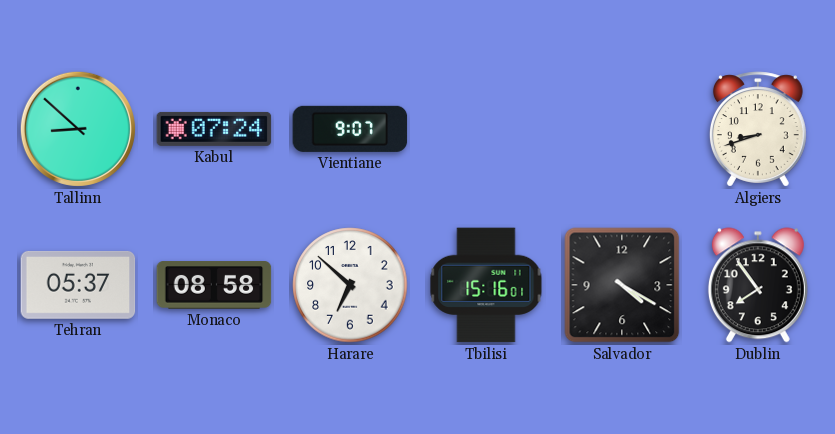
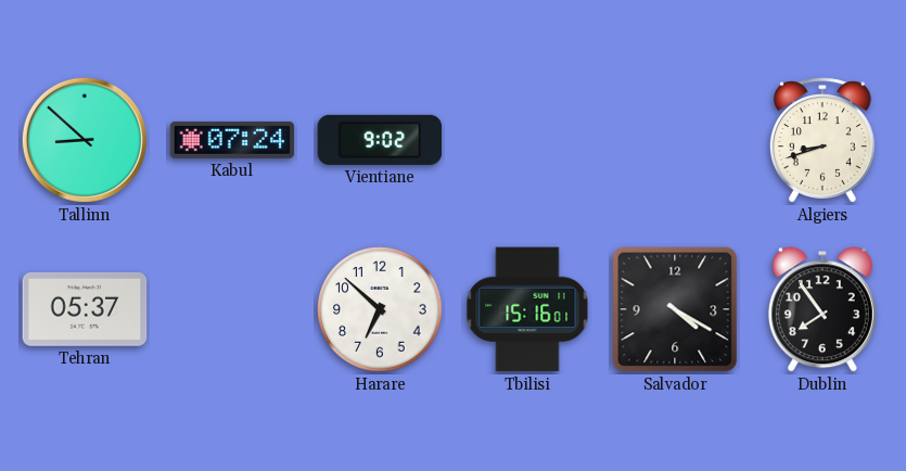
Vientiane: 9:07 -> 9:02 (380, 140)
Monaco: 08:58 -> none (214, 285)
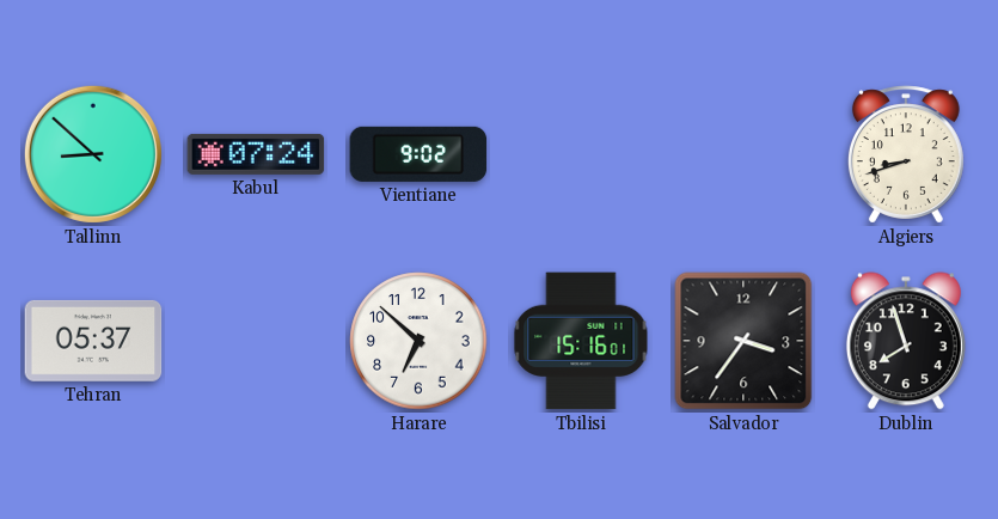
Salvador: 4:20 -> 3:36 (743, 341)
Dublin: 7:54 -> 7:57 (906, 341)
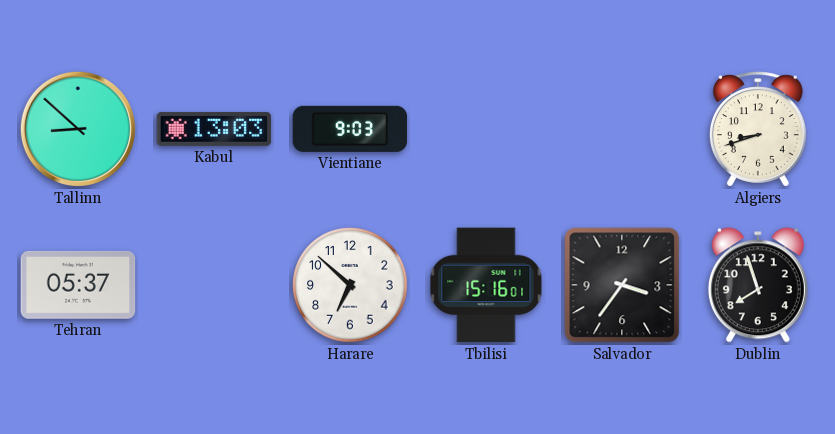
Kabul: 07:24 -> 13:03 (214, 129)
Vientiane: 9:02 -> 9:03 (350, 129)
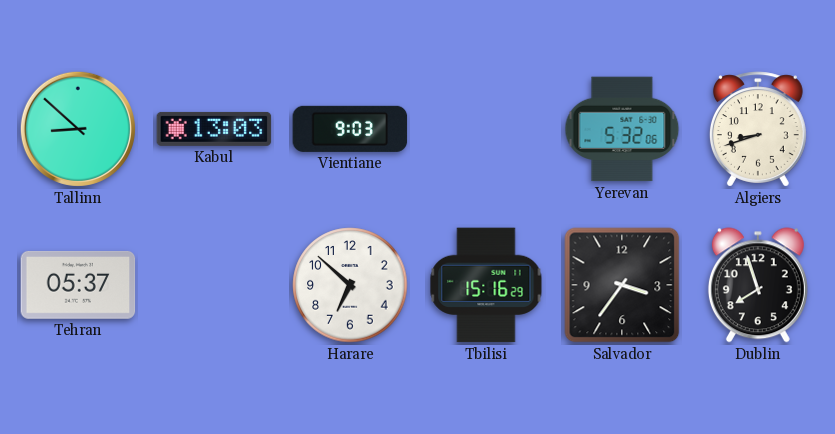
Yerevan: none -> 5:32 (622, 129)
Tbilisi: 15:16:01 -> 15:16:29 (486, 285)
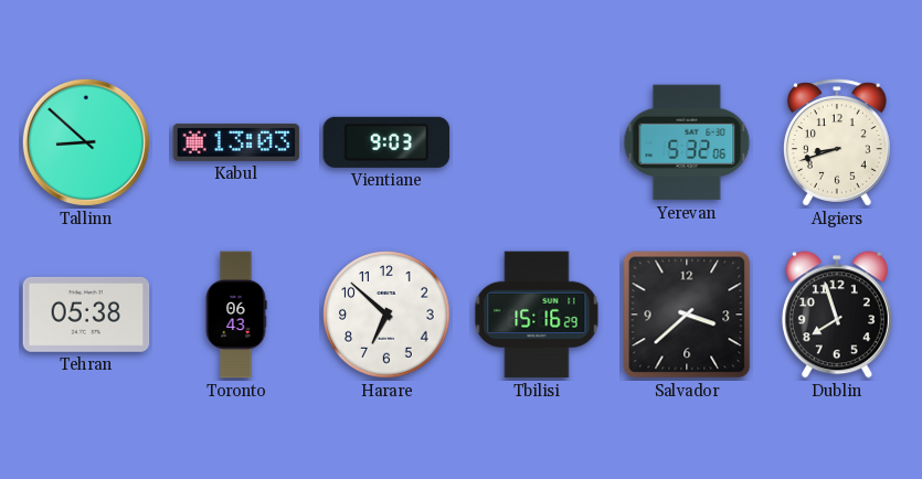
Tehran: 05:37 -> 05:38 (86, 315)
Toronto: none -> 06:43 (236, 315)
Salvador: 3:36 -> 3:38 (687, 315)
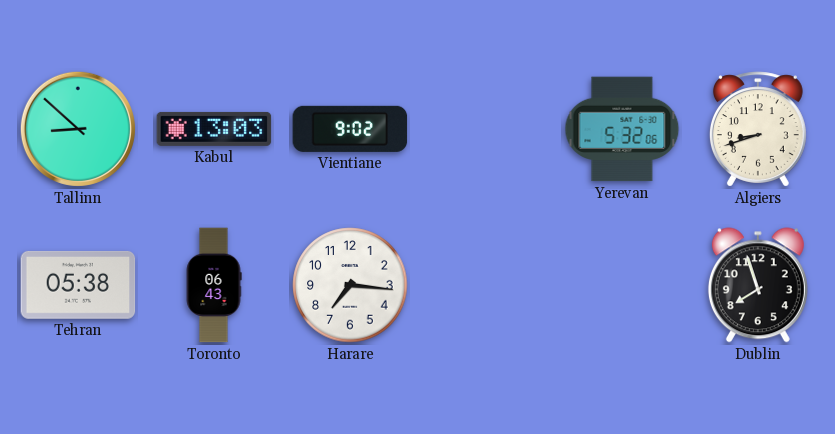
Vientiane: 9:03 -> 9:02 (350, 129)
Harare: 6:52 -> 7:16 (350, 285)
Tbilisi: 15:16 -> none (537, 315)
Salvador: 3:38 -> none (687, 315)
